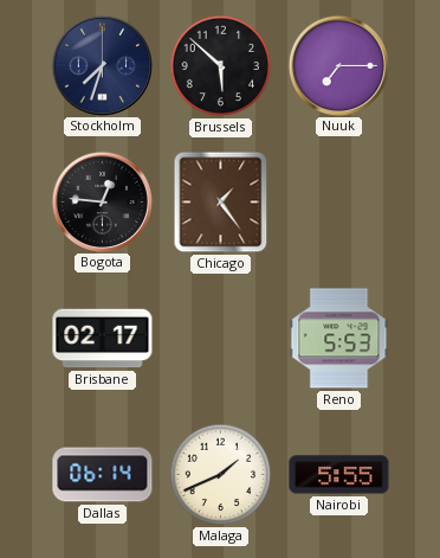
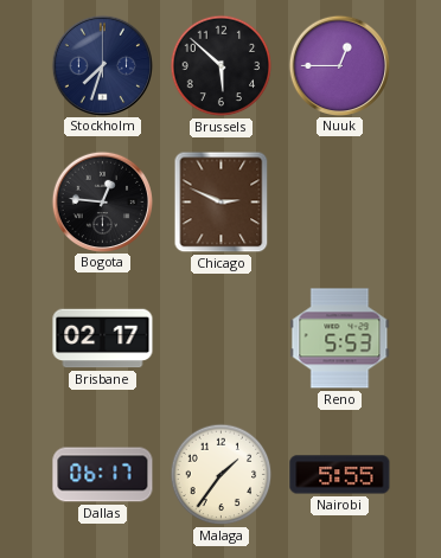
Nuuk: 7:15 -> 12:45 (339, 65)
Chicago: 1:24 -> 2:49 (222, 203)
Dallas: 06:14 -> 06:17 (103, 475)
Malaga: 1:41 -> 1:36 (222, 475)
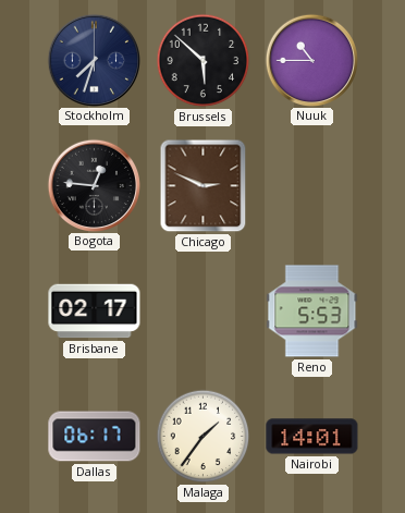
Nuuk: 12:45 -> 10:45 (311, 60)
Nairobi: 5:55 -> 14:01 (312, 437)
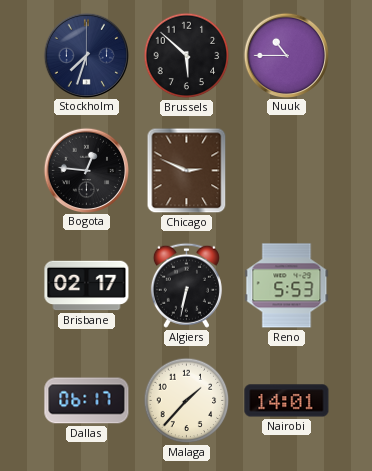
Algiers: none -> 6:32 (186, 285)
Malaga: 1:36 -> 1:37 (187, 401)
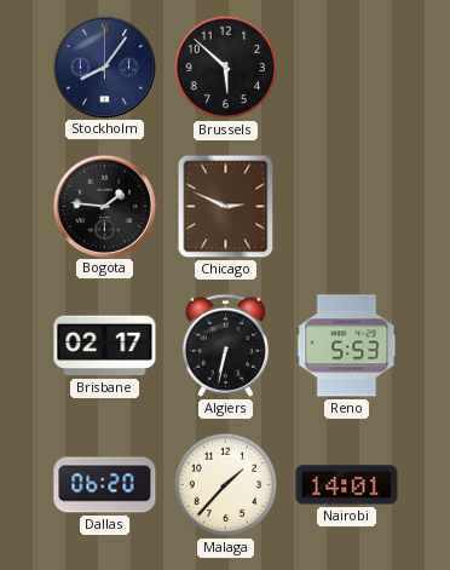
Stockholm: 7:33 -> 8:06 (104, 67)
Nuuk: 10:45 -> none (286, 55)
Bogota: 12:46 -> 1:46 (104, 206)
Dallas: 06:17 -> 06:20 (105, 485)
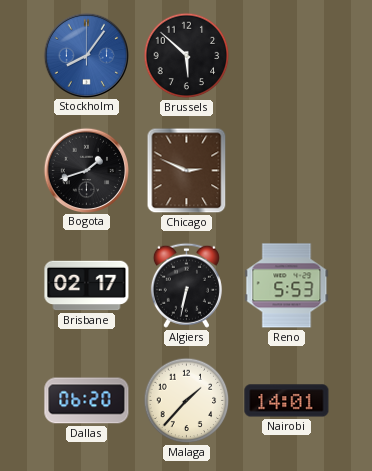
Stockholm dial: navy -> blue (86, 55)
Bogota: 1:46 -> 1:42 (86, 170)
